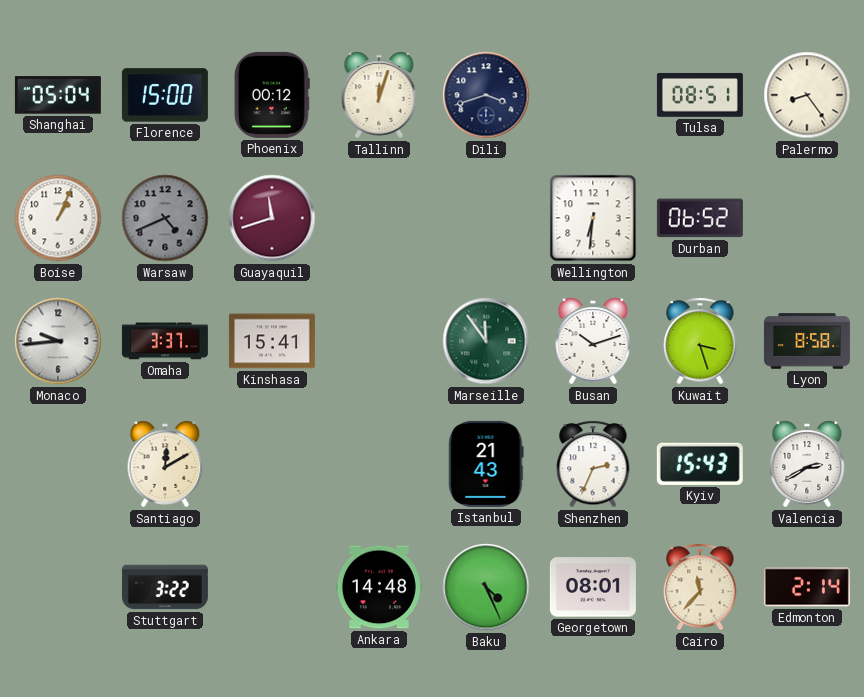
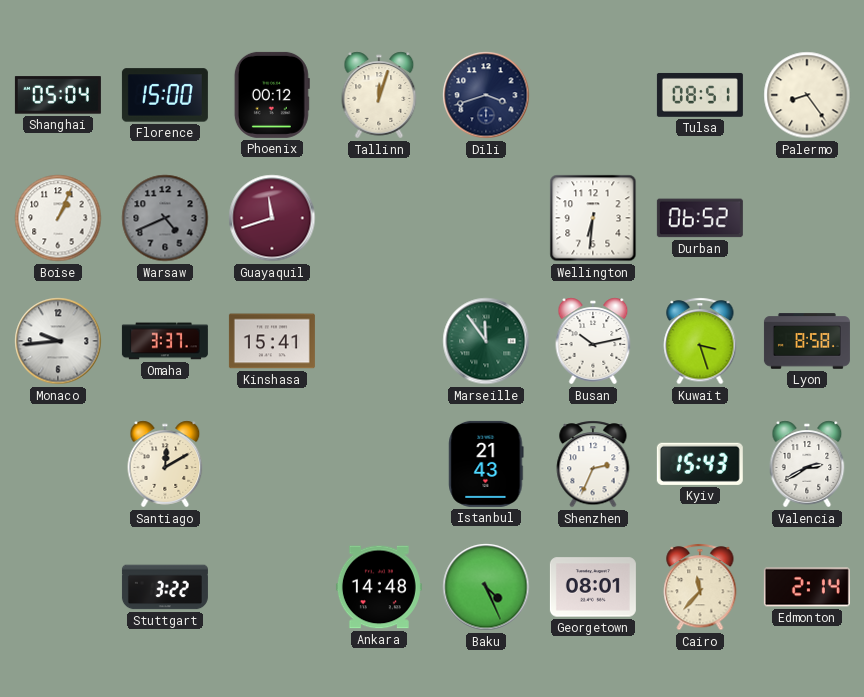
Busan: 10:12 -> 10:13 (593, 341)
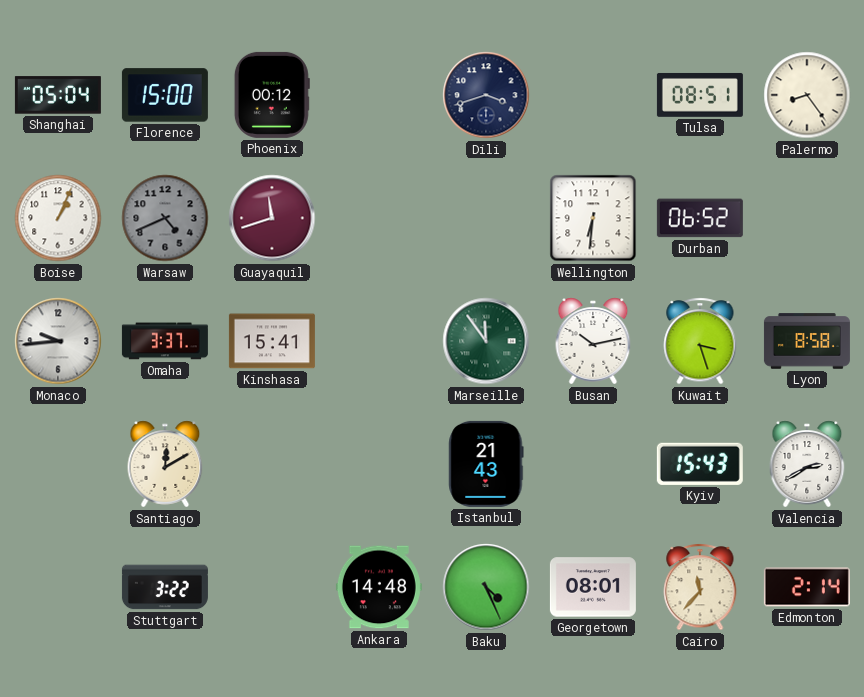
Tallinn: 12:03 -> none (379, 95)
Shenzhen: 2:34 -> none (593, 464)
